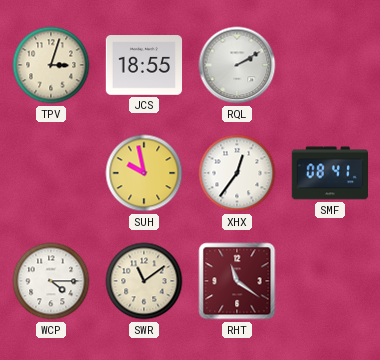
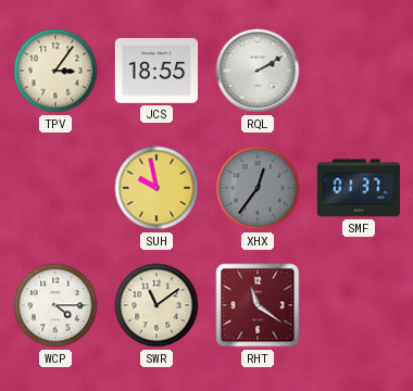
TPV: 3:03 -> 3:06 (55, 71)
XHX dial: white -> grey (258, 188)
SMF: 08:41 -> 01:37 (358, 188)
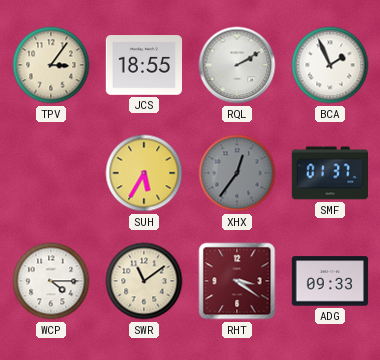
BCA: none -> 1:56 (330, 65)
SUH: 9:58 -> 5:35 (144, 173)
RHT: 11:21 -> 3:21 (237, 281)
ADG: none -> 09:33 (330, 281)
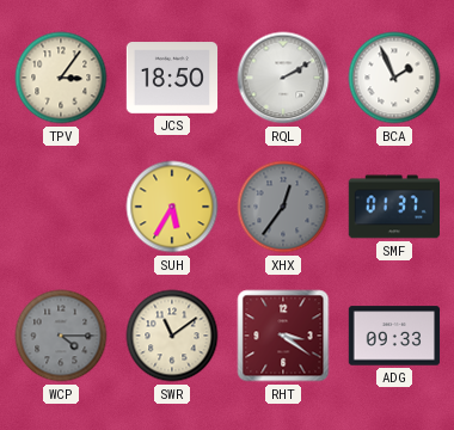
JCS: 18:55 -> 18:50 (172, 78)
WCP dial: white -> grey (61, 336)
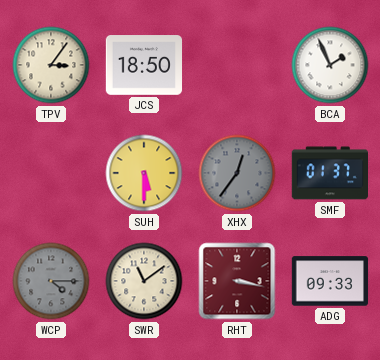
RQL: 2:10 -> none (283, 78)
SUH: 5:35 -> 5:30 (144, 173)
RHT: 3:21 -> 3:17 (237, 281)
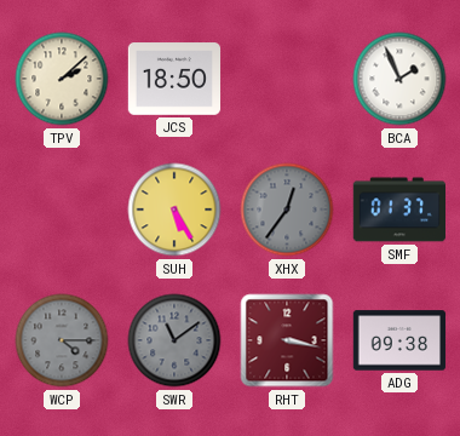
TPV: 3:06 -> 2:08 (62, 79)
SUH: 5:30 -> 5:25 (174, 210)
SWR dial: cream -> grey (174, 340)
ADG: 09:33 -> 09:38 (399, 340)
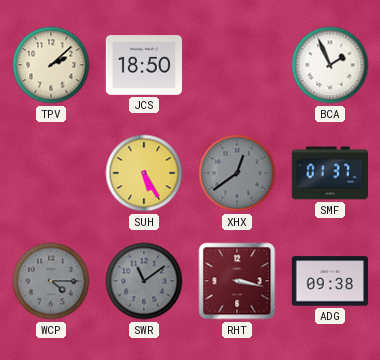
XHX: 12:36 -> 12:39 (237, 173)
